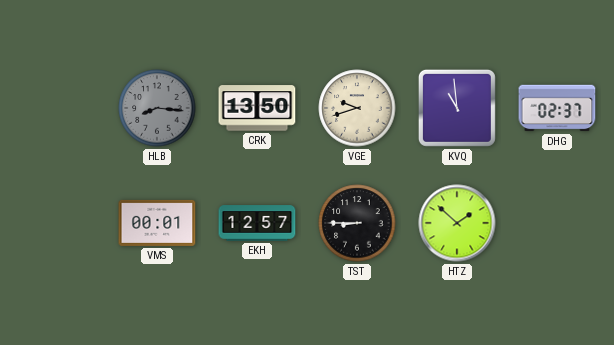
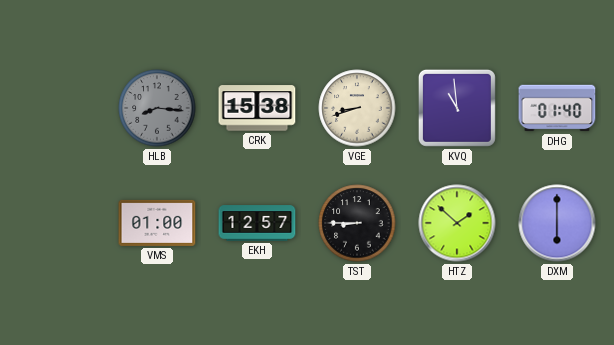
CRK: 13:50 -> 15:38 (257, 108)
VGE: 9:42 -> 8:42 (357, 108)
DHG: 02:37 -> 01:40 (557, 108)
VMS: 00:01 -> 01:00 (157, 223)
DXM: none -> 6:00 (557, 223)
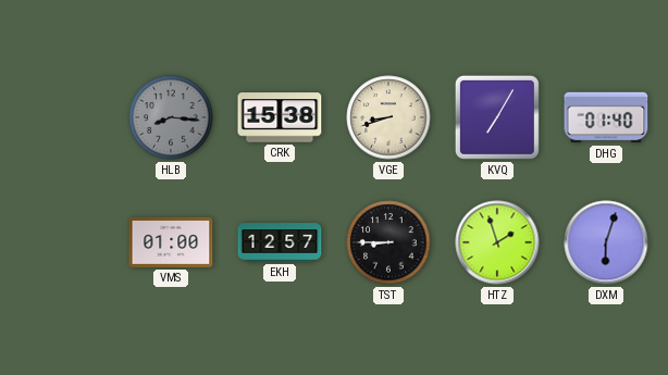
KVQ: 10:59 -> 7:05 (497, 117)
HTZ: 1:52 -> 1:57 (497, 242)
DXM: 6:00 -> 6:03 (606, 242)
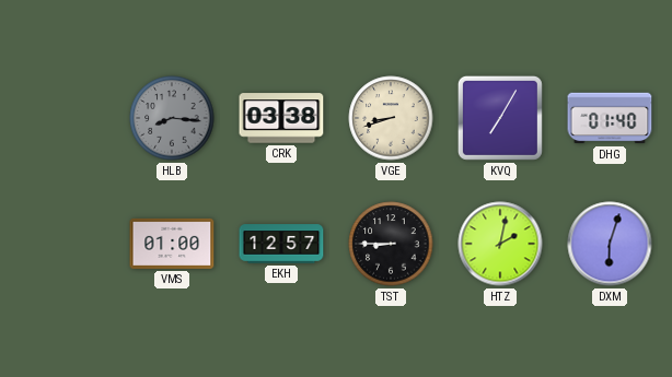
CRK: 15:38 -> 03:38 (281, 118)
HTZ: 1:57 -> 2:02 (500, 244)
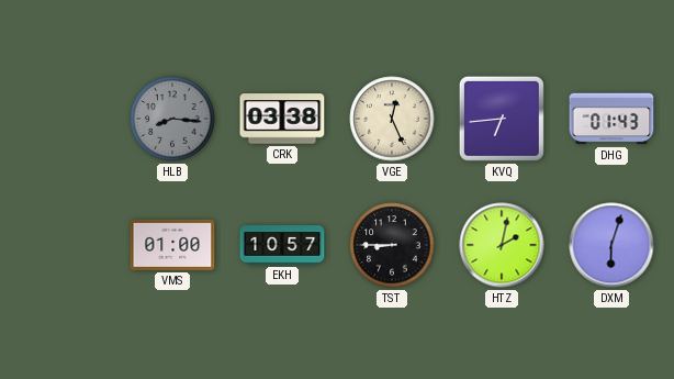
VGE: 8:42 -> 12:26 (392, 119)
KVQ: 7:05 -> 6:44 (502, 119)
DHG: 01:40 -> 01:43 (611, 119)
EKH: 12:57 -> 10:57 (282, 245)
